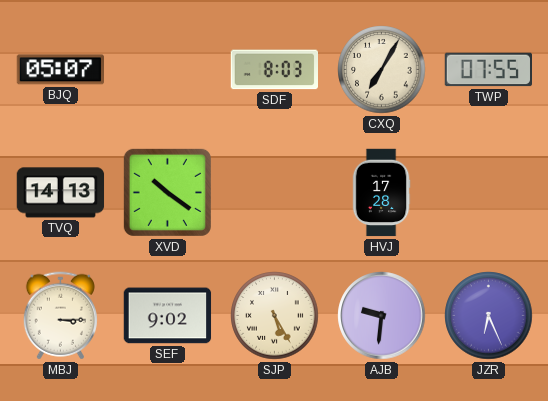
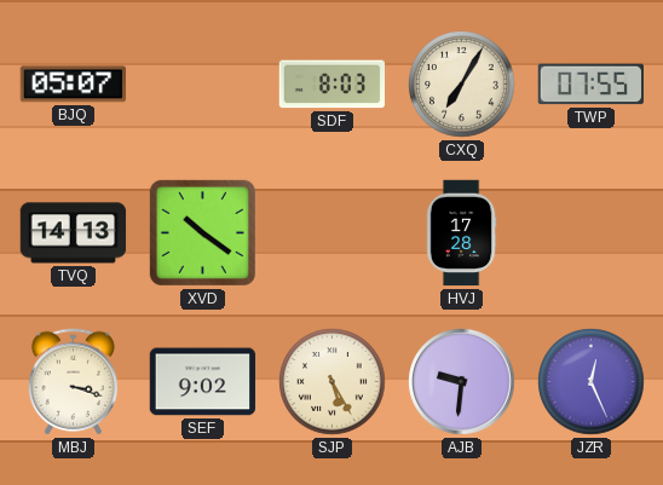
MBJ: 3:15 -> 3:18 (73, 382)
JZR: 6:26 -> 12:26 (592, 382)
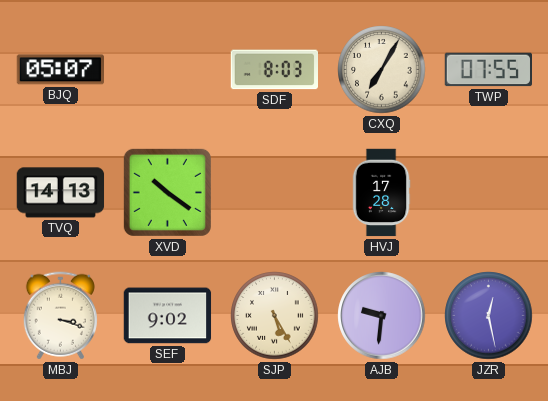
JZR: 12:26 -> 12:28 (489, 316)
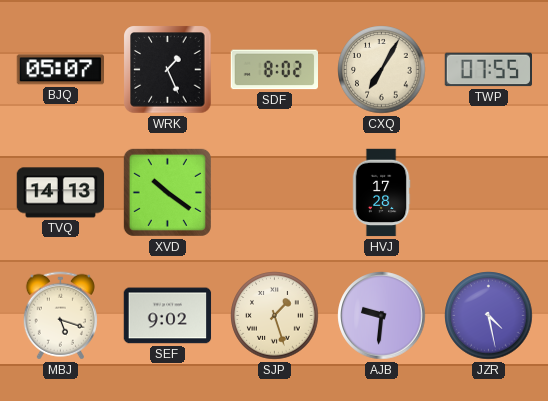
WRK: none -> 1:26 (168, 70)
SDF: 8:03 -> 8:02 (275, 70)
MBJ: 3:18 -> 5:18 (60, 316)
SJP: 5:25 -> 1:27 (275, 316)
JZR: 12:28 -> 4:28 (489, 316)
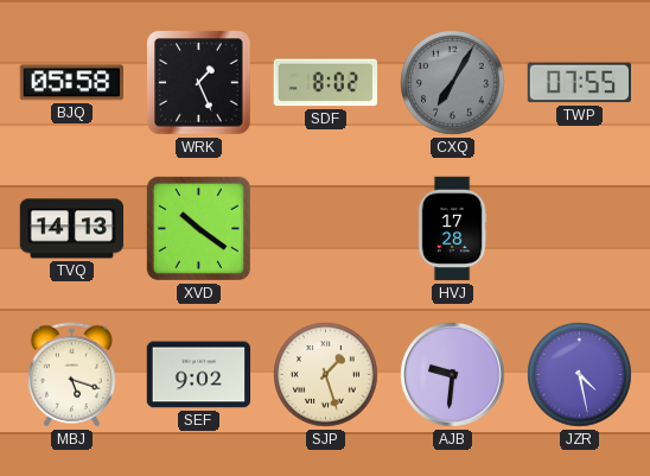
BJQ: 05:07 -> 05:58 (71, 83)
CXQ dial: cream -> grey (453, 83)
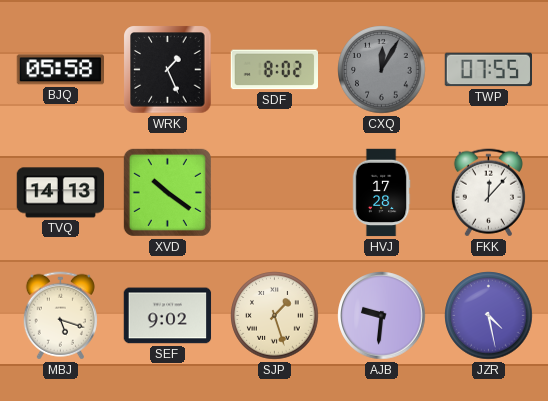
CXQ: 7:05 -> 12:05 (382, 70)
FKK: none -> 12:07 (488, 193)
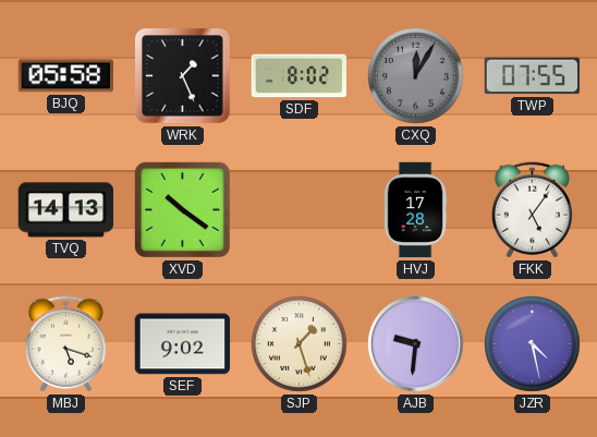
FKK: 12:07 -> 5:06 (532, 210)
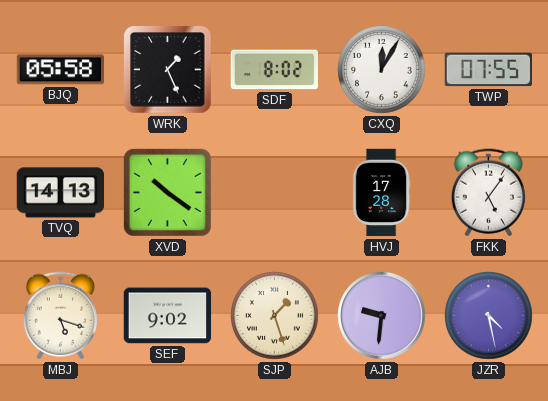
CXQ dial: grey -> white (382, 70)
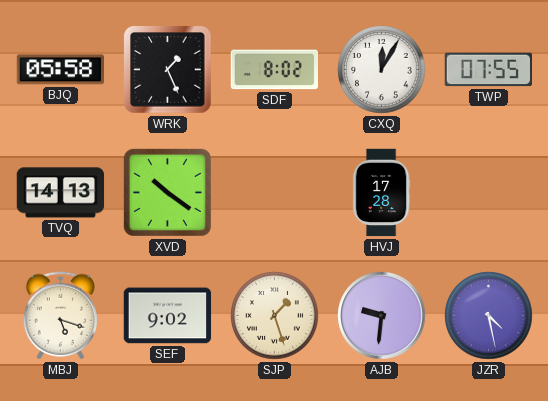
FKK: 5:06 -> none (488, 193)
